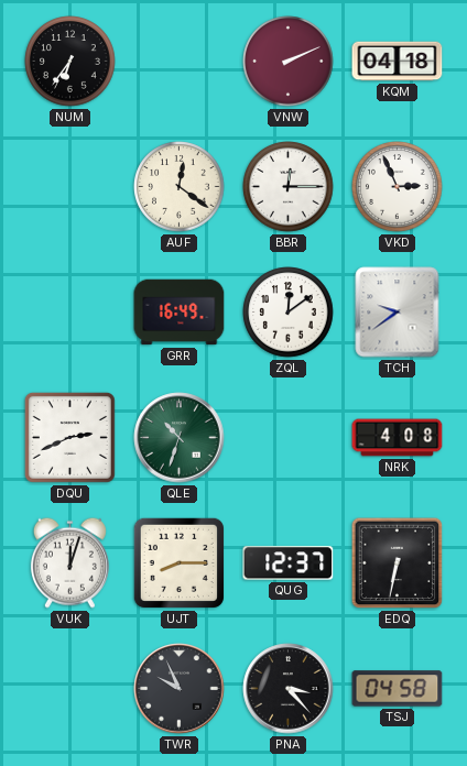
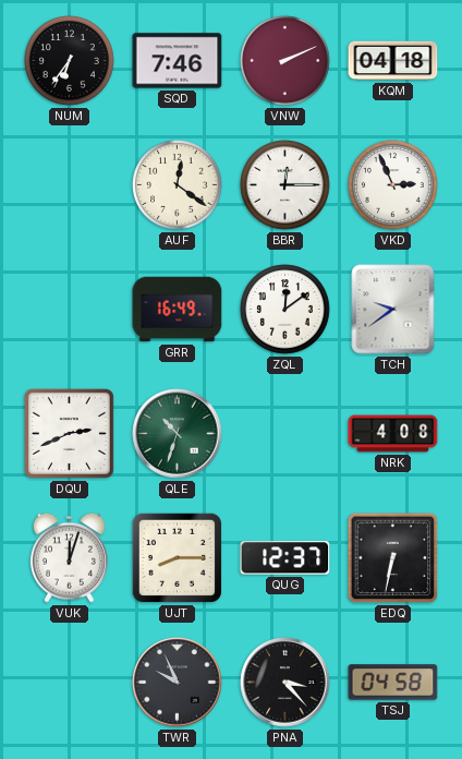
SQD: none -> 7:46 (178, 61)
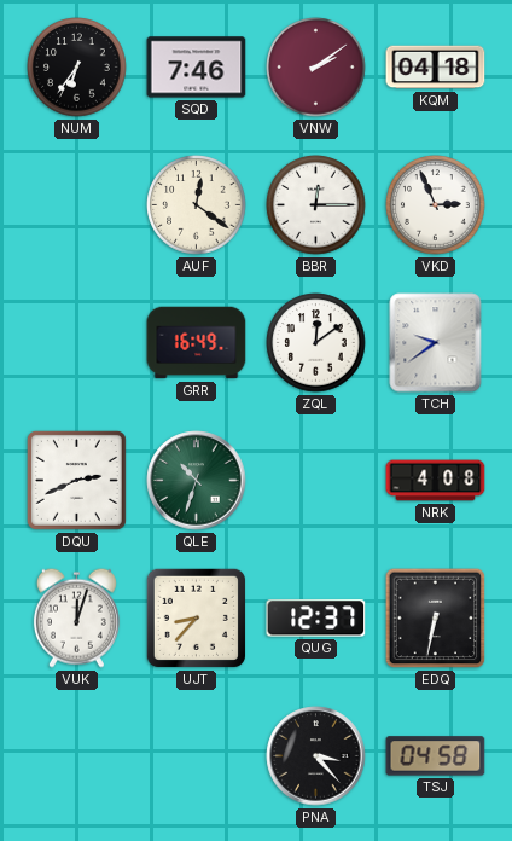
VNW: 2:11 -> 2:09 (316, 68)
UJT: 8:15 -> 8:37 (196, 617)
TWR: 9:56 -> none (178, 683)
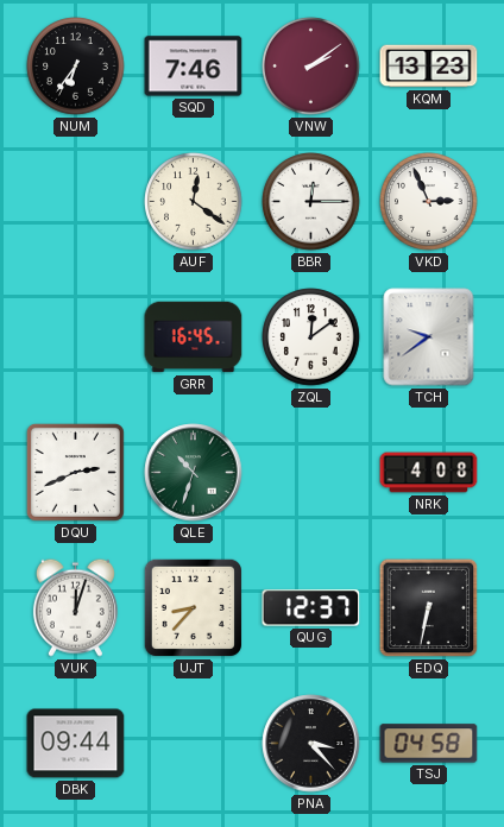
KQM: 04:18 -> 13:23 (429, 67)
GRR: 16:49 -> 16:45 (194, 337)
DBK: none -> 09:44 (76, 744)
